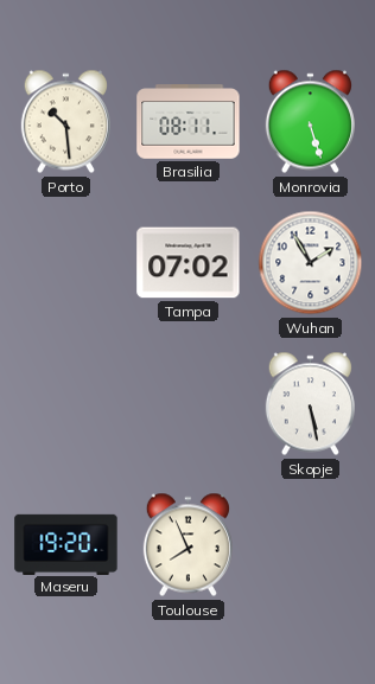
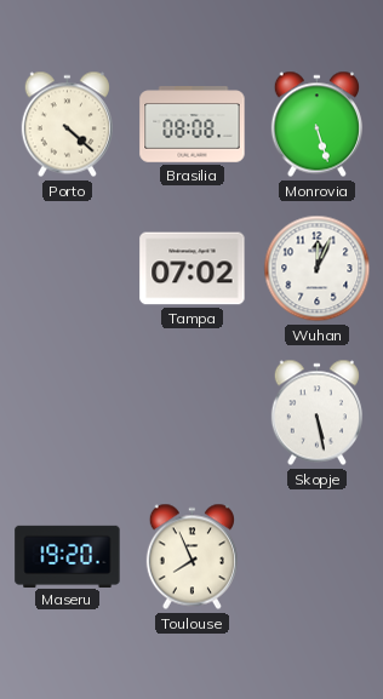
Porto: 10:29 -> 4:22 (67, 125)
Brasilia: 08:11 -> 08:08 (193, 125)
Wuhan: 1:55 -> 12:04 (318, 269)
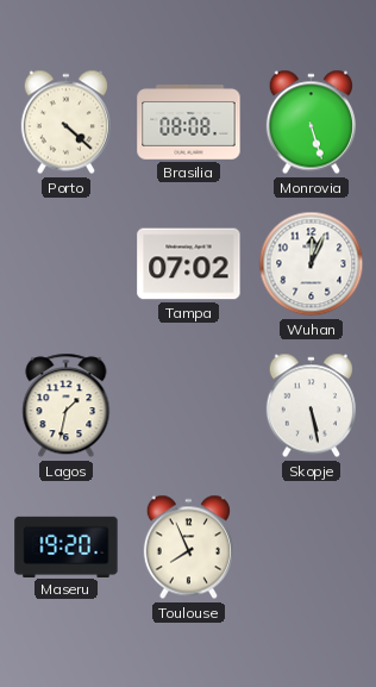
Lagos: none -> 1:32 (67, 406)
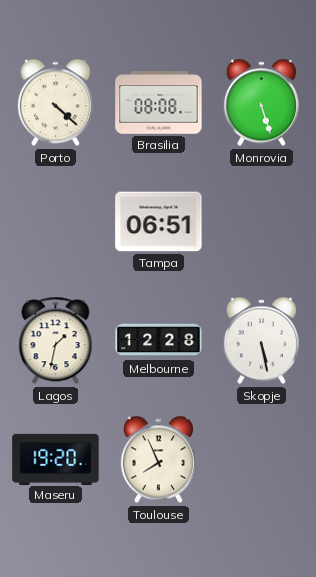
Tampa: 07:02 -> 06:51 (159, 222)
Wuhan: 12:04 -> none (312, 264)
Melbourne: none -> 12:28 (159, 341)
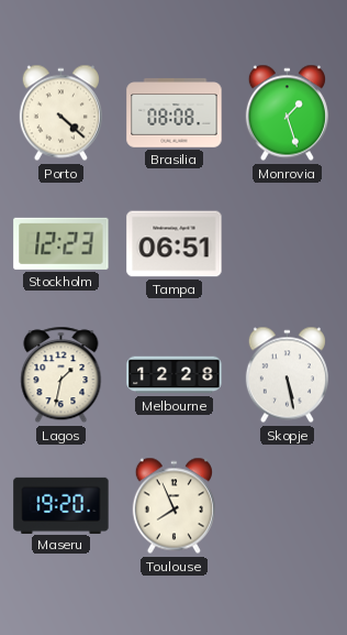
Monrovia: 5:27 -> 1:27 (287, 113)
Stockholm: none -> 12:23 (61, 243)
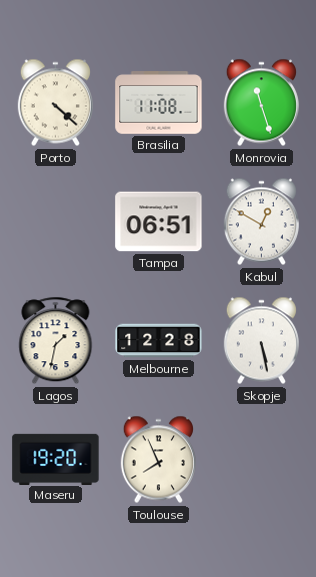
Brasilia: 08:08 -> 11:08 (159, 103)
Monrovia: 1:27 -> 11:27 (261, 103)
Stockholm: 12:23 -> none (61, 243)
Kabul: none -> 12:50 (261, 222)
